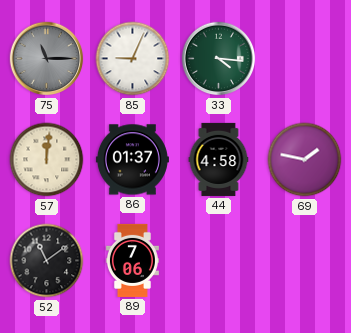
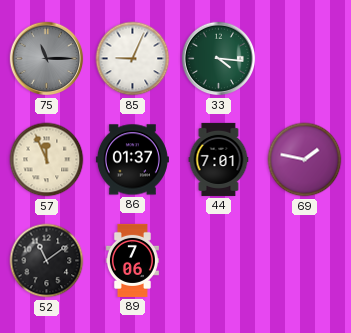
57: 12:01 -> 11:56 (47, 160)
44: 4:58 -> 7:01 (219, 159)
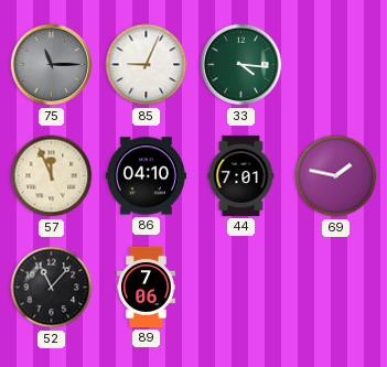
86: 01:37 -> 04:10 (146, 176)
52: 11:09 -> 11:07 (52, 288)
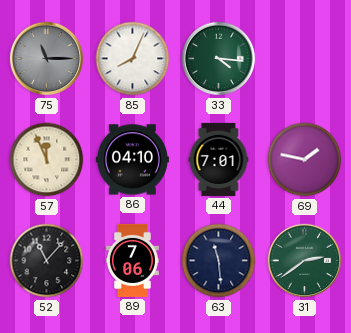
85: 9:04 -> 8:04 (133, 59)
63: none -> 11:29 (219, 261)
31: none -> 2:39 (305, 261)
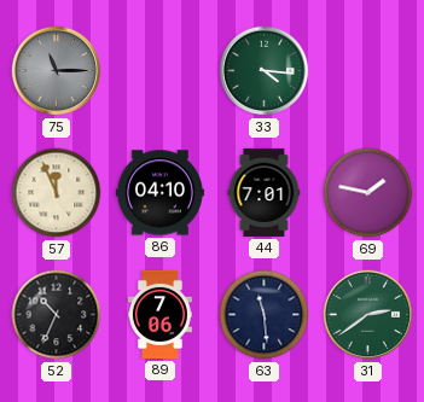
85: 8:04 -> none (133, 59)
52: 11:07 -> 10:34 (57, 315)
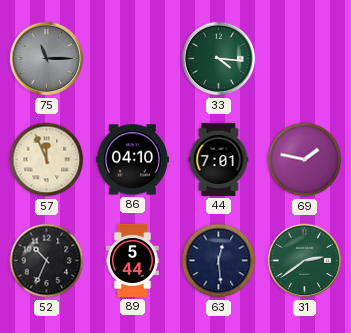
89: 7:06 -> 5:44 (132, 260)
63: 11:29 -> 12:29 (219, 261)
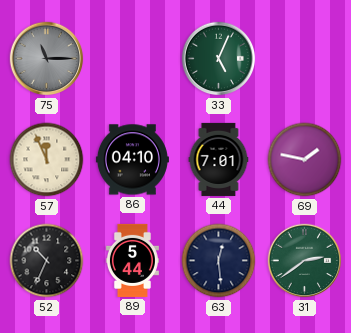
33: 4:16 -> 5:04 (219, 59)
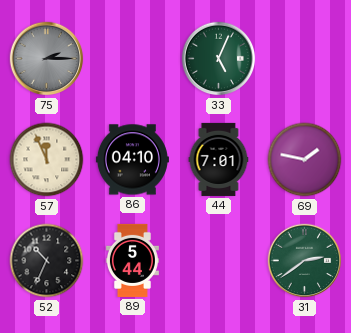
75: 11:15 -> 2:15 (47, 59)
63: 12:29 -> none (219, 261)
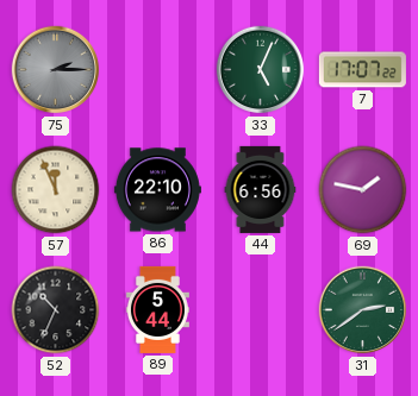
7: none -> 17:07 (362, 70)
86: 04:10 -> 22:10 (157, 190)
44: 7:01 -> 6:56 (261, 189)
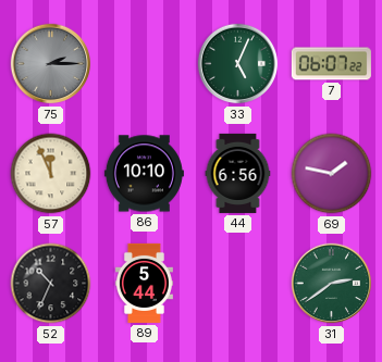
7: 17:07 -> 06:07 (331, 64)
86: 22:10 -> 10:10 (144, 174)
